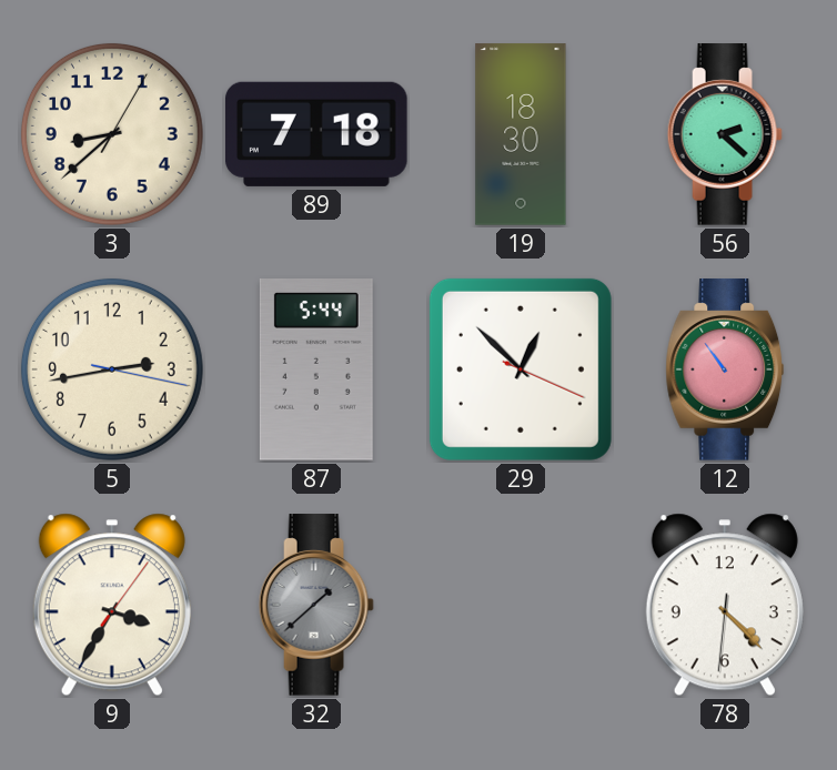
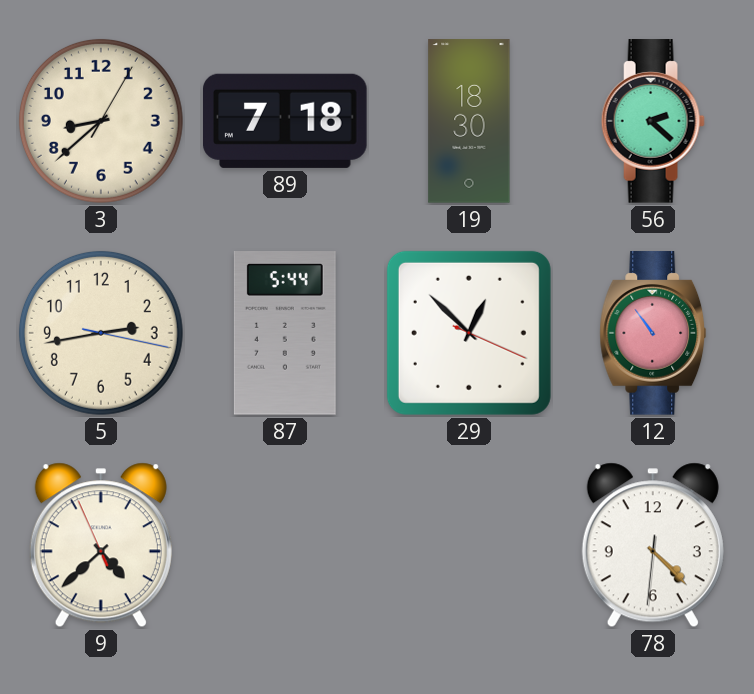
9: 3:35 -> 4:37 (101, 545)
32: 1:38 -> none (316, 605)
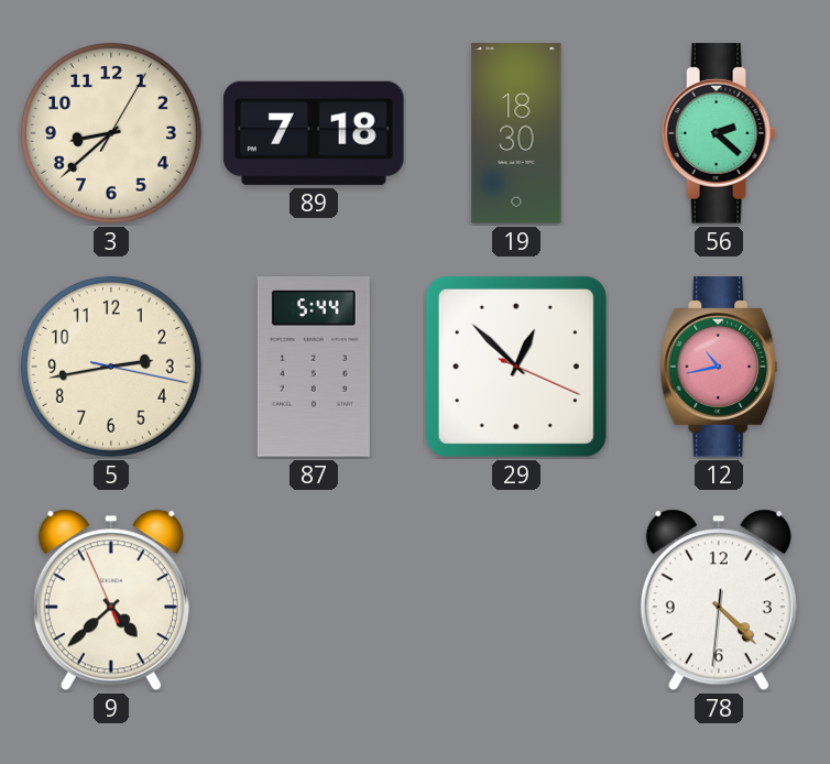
12: 10:54 -> 10:43 (719, 367)
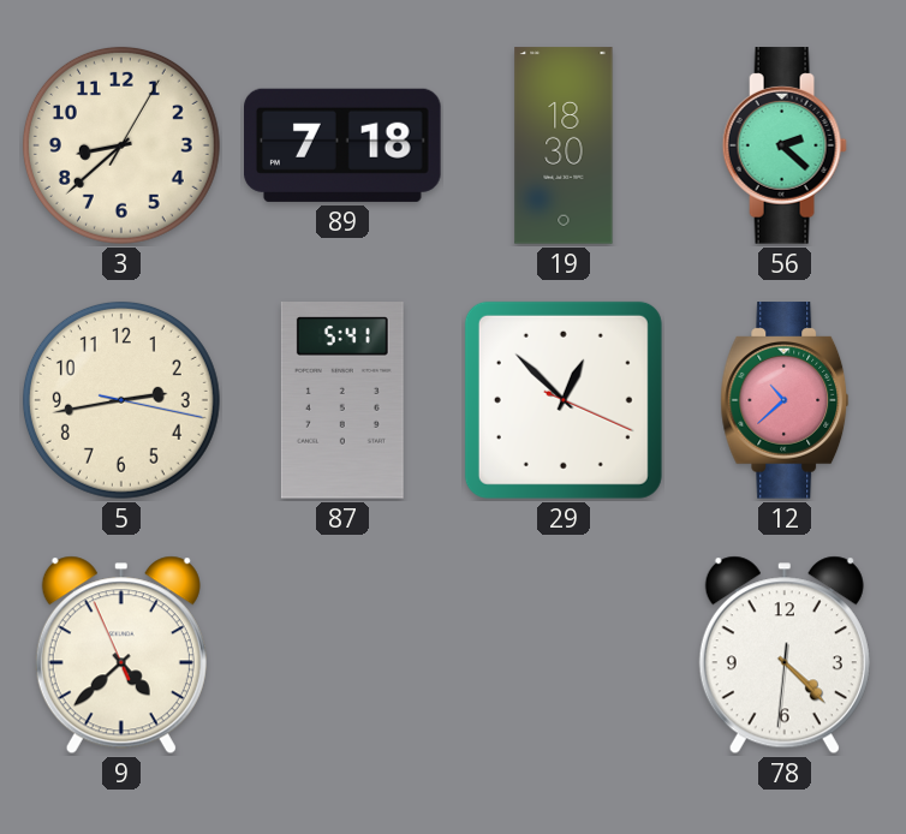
87: 5:44 -> 5:41 (342, 401)
12: 10:43 -> 10:38 (785, 400)
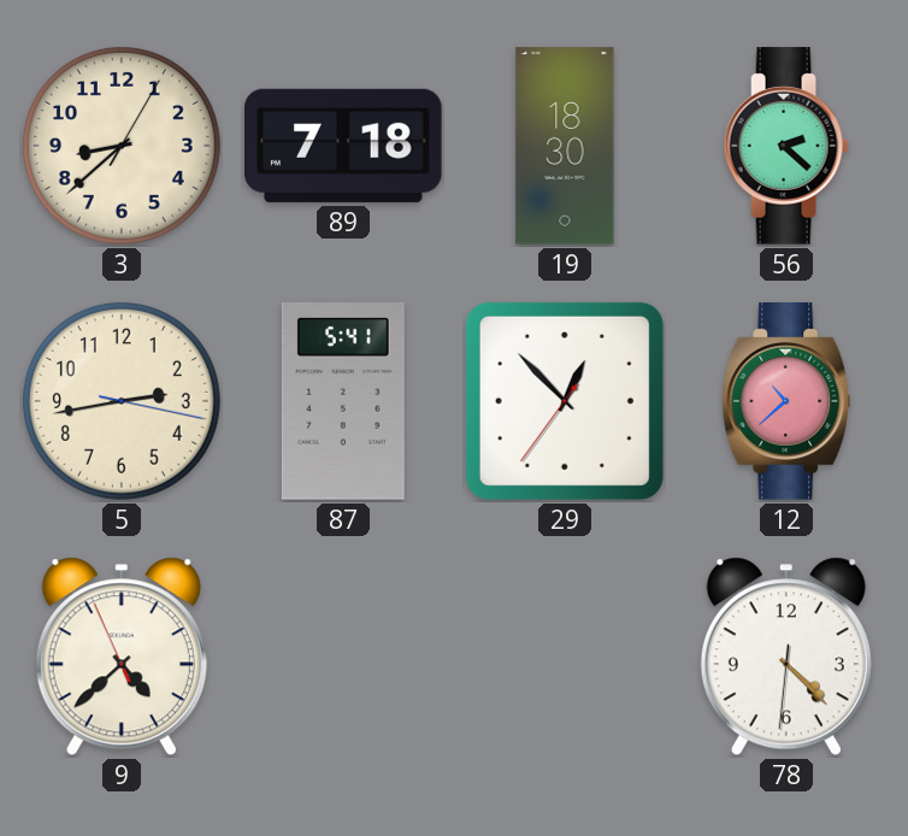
29: 12:52:19 -> 12:52:36 (565, 401)
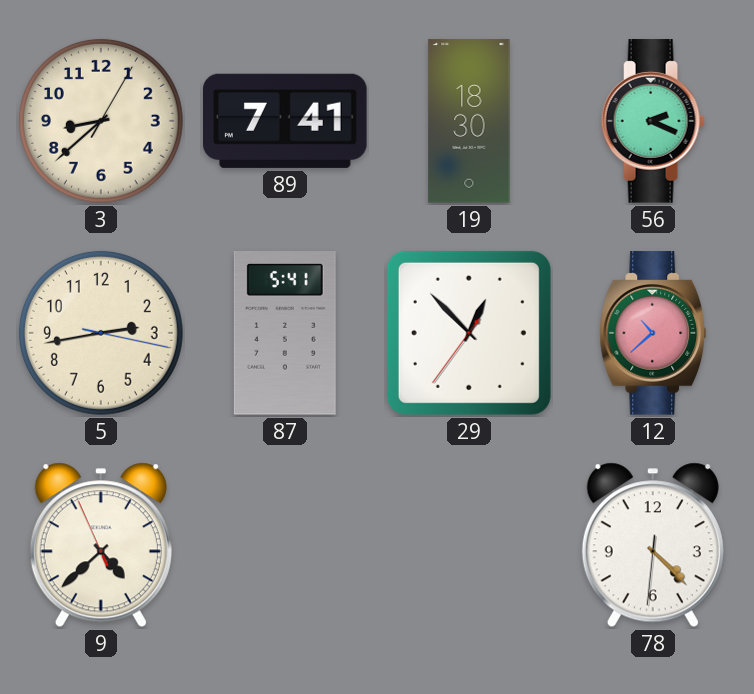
89: 7:18 -> 7:41 (286, 121)
56: 2:22 -> 2:19 (653, 121)
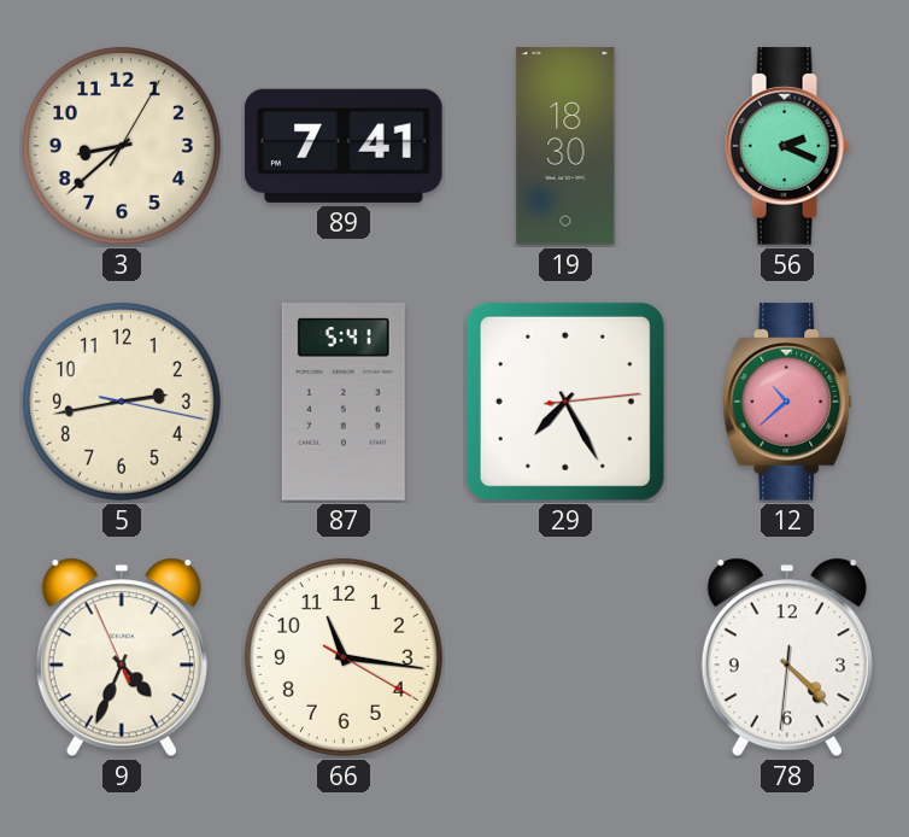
29: 12:52 -> 7:25 (565, 402)
9: 4:37 -> 4:33 (122, 657)
66: none -> 11:16 (344, 657)
